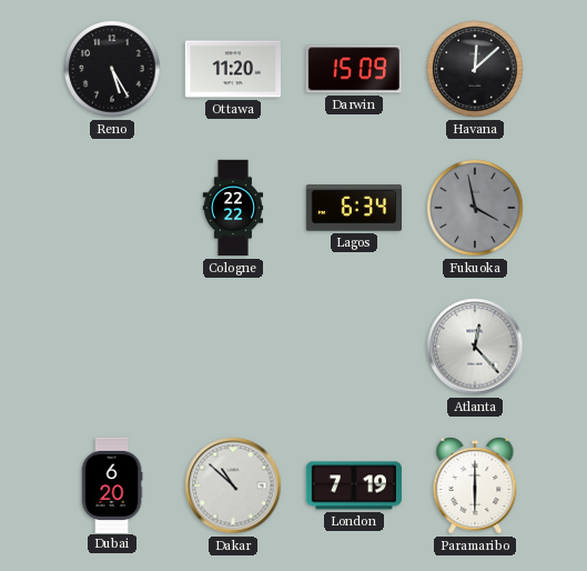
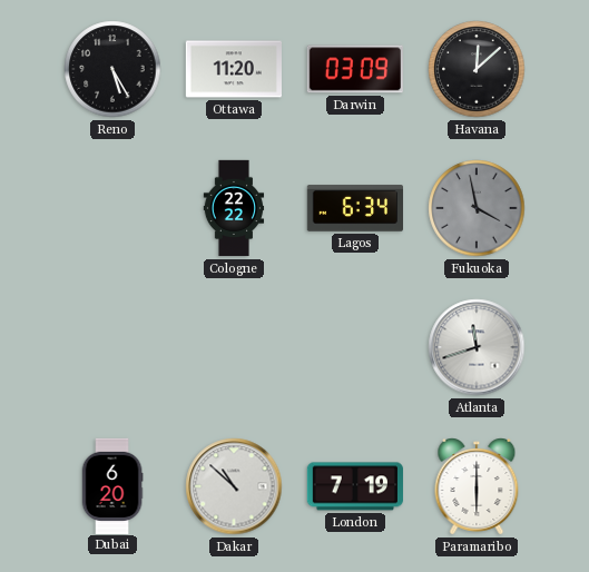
Darwin: 15:09 -> 03:09 (355, 69)
Atlanta: 12:23 -> 11:42 (477, 347)
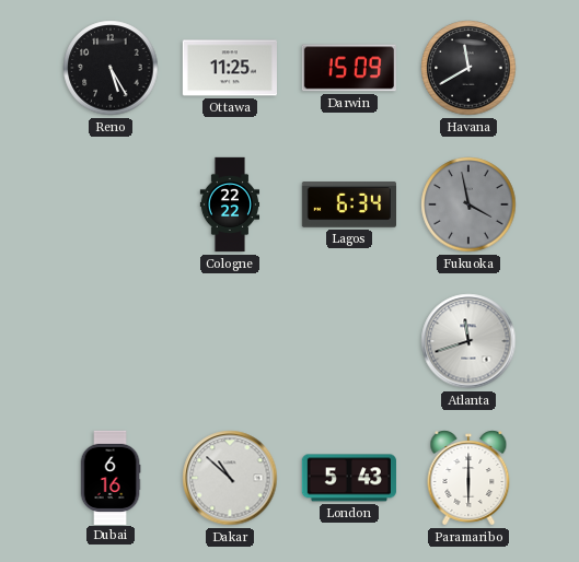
Ottawa: 11:20 -> 11:25 (229, 68)
Darwin: 03:09 -> 15:09 (349, 68)
Havana: 12:08 -> 11:40 (468, 68)
Dubai: 6:20 -> 6:16 (111, 477)
London: 7:19 -> 5:43 (349, 478)
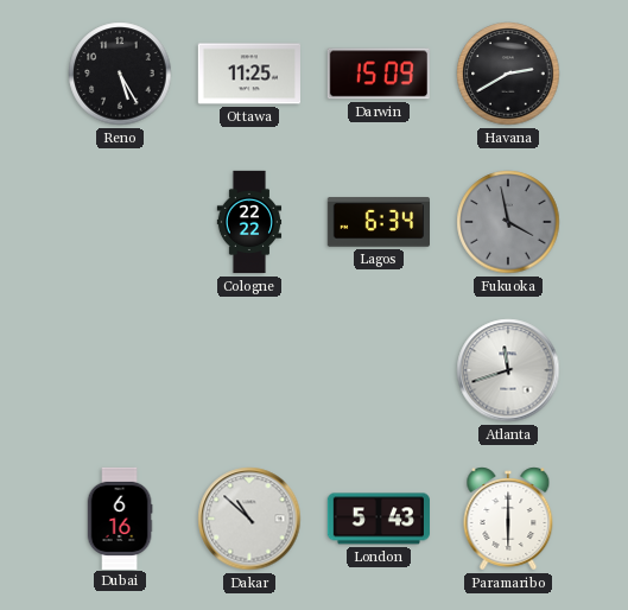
Havana: 11:40 -> 2:40 (508, 74)
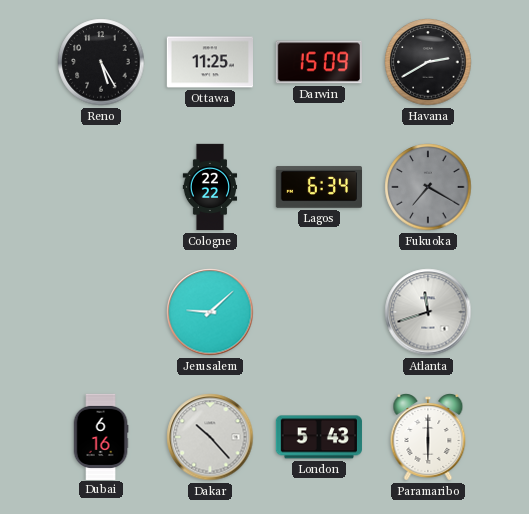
Fukuoka: 3:58 -> 7:20 (428, 187)
Jerusalem: none -> 9:08 (210, 312)
Dakar: 10:52 -> 10:23 (210, 437)
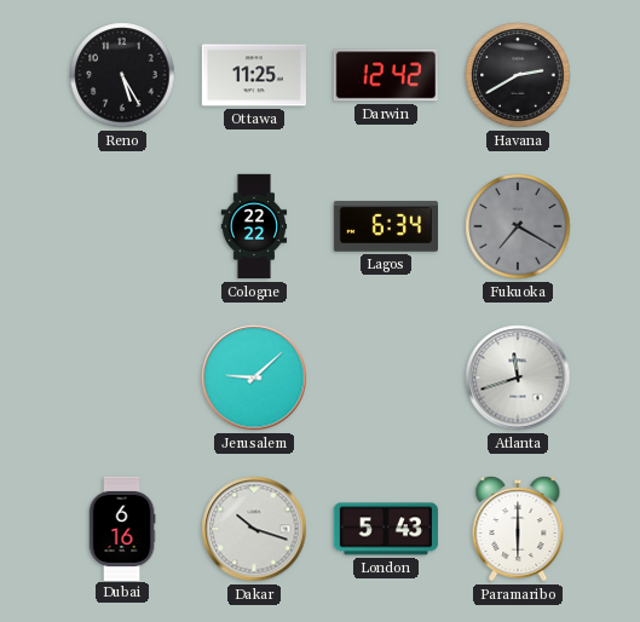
Darwin: 15:09 -> 12:42 (386, 75)
Dakar: 10:23 -> 10:18 (254, 529)
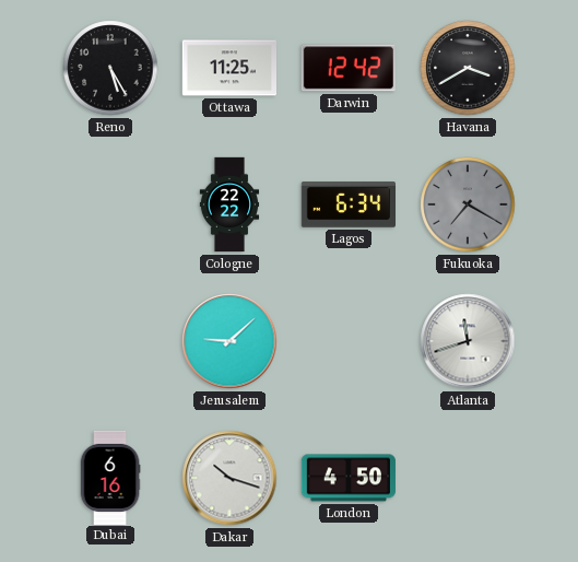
Havana: 2:40 -> 3:40 (468, 68)
London: 5:43 -> 4:50 (349, 478)
Paramaribo: 6:00 -> none (518, 529)
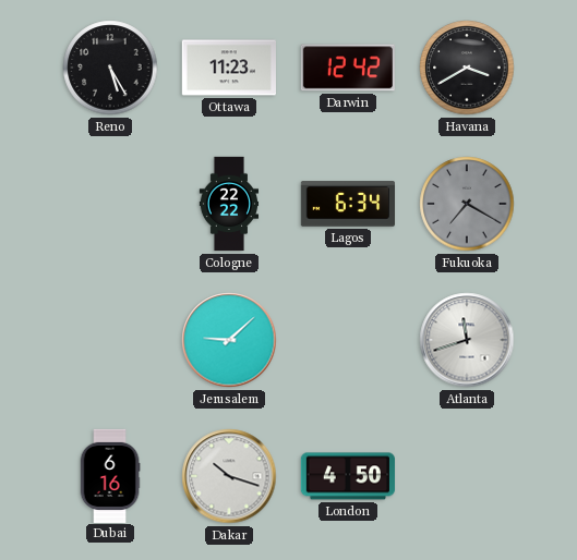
Ottawa: 11:25 -> 11:23 (228, 68)
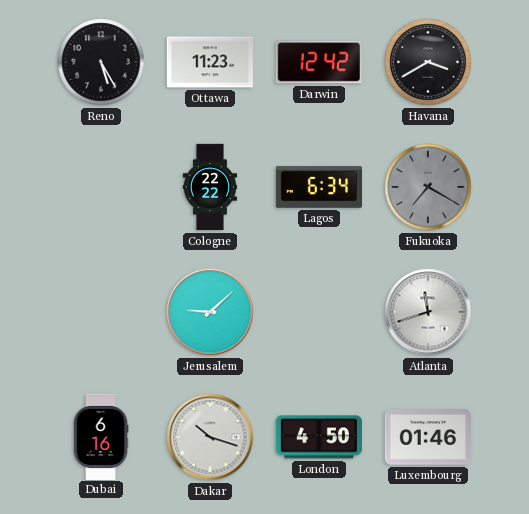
Luxembourg: none -> 01:46 (427, 437)
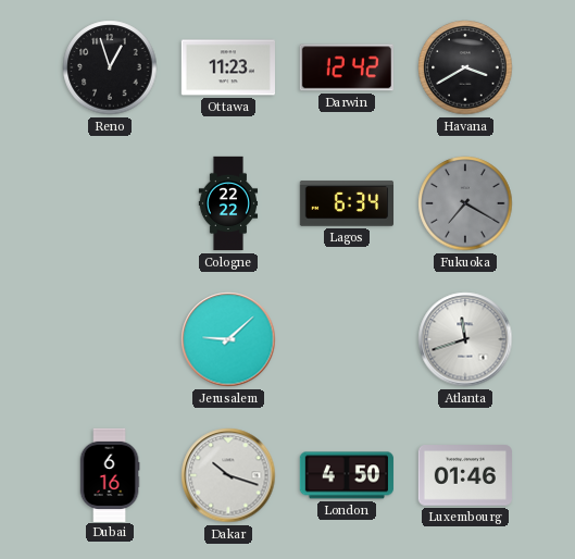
Reno: 5:25 -> 12:57 (110, 67)
